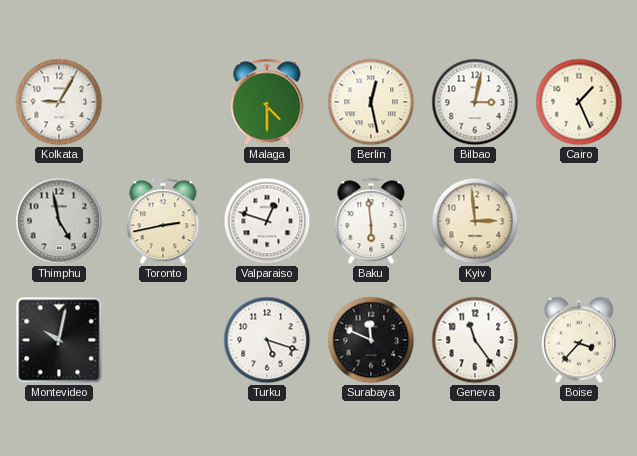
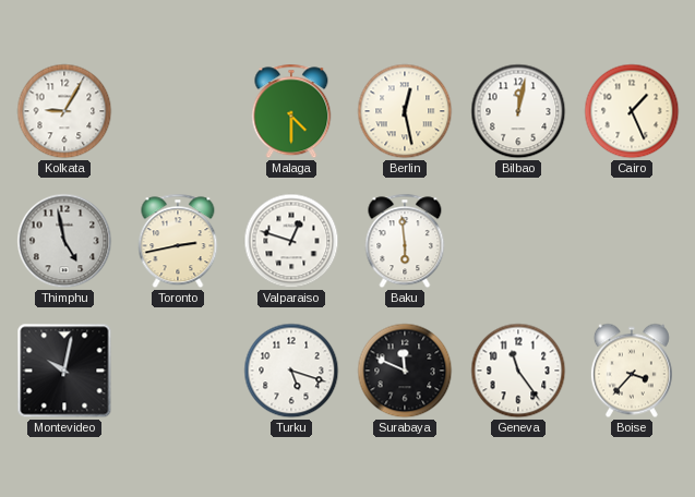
Bilbao: 3:02 -> 12:02 (518, 111)
Kyiv: 2:59 -> none (475, 221)
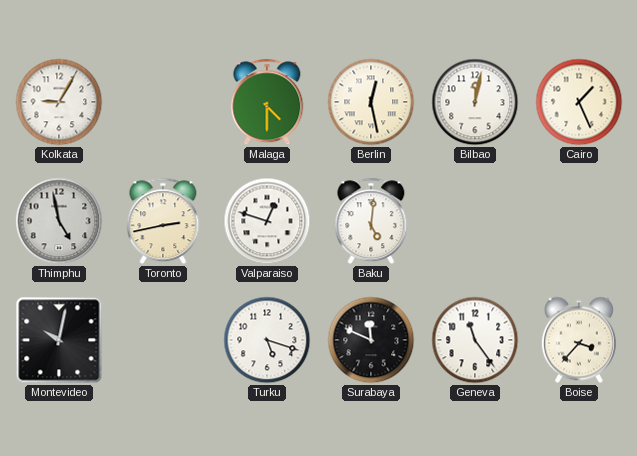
Baku: 5:59 -> 5:01 (371, 221)
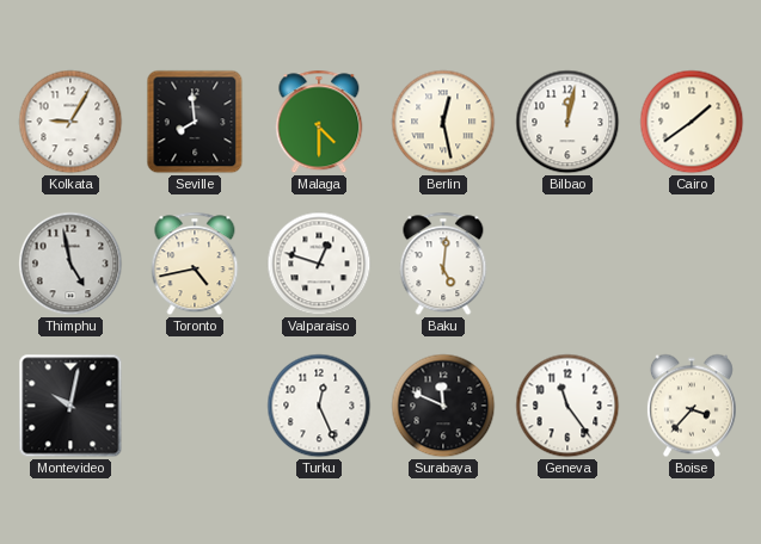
Seville: none -> 7:59 (195, 122)
Cairo: 1:26 -> 1:39 (692, 122)
Toronto: 2:43 -> 4:43 (195, 264)
Turku: 5:18 -> 12:26 (319, 406)
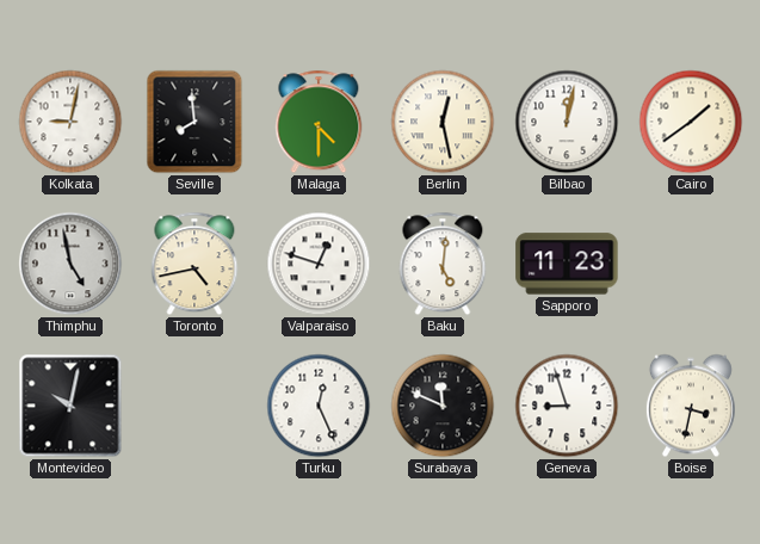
Kolkata: 9:05 -> 9:02 (70, 122)
Sapporo: none -> 11:23 (567, 264)
Geneva: 11:24 -> 8:57 (567, 406)
Boise: 3:37 -> 3:32 (691, 406)
